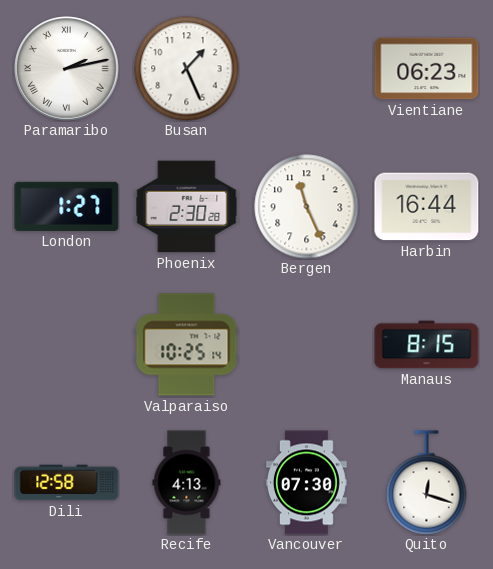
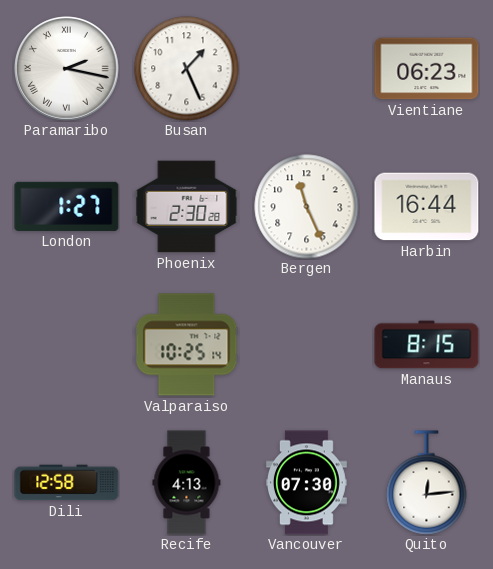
Paramaribo: 2:13 -> 2:17 (67, 69)
Quito: 12:18 -> 12:14 (427, 483)
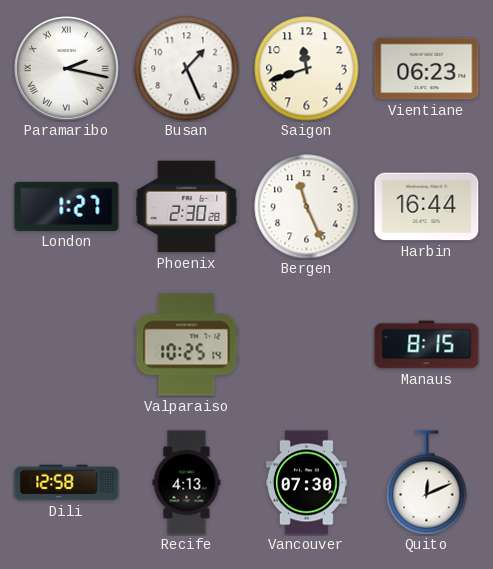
Saigon: none -> 11:42 (307, 69)
Quito: 12:14 -> 12:11 (427, 483)
